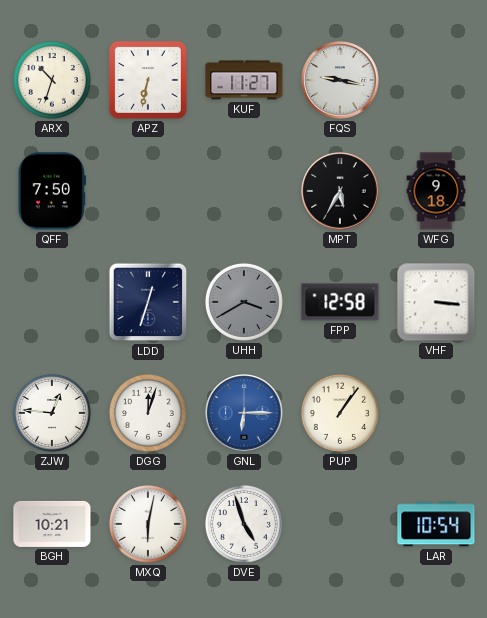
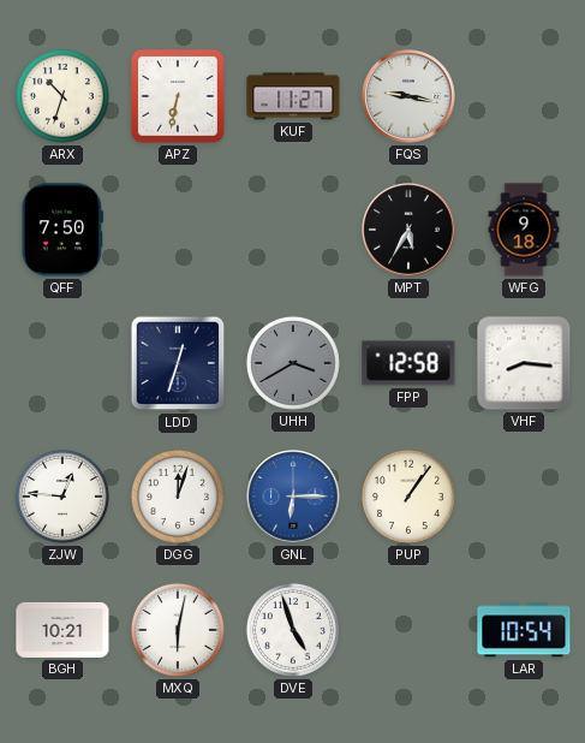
VHF: 3:16 -> 8:16 (524, 363)
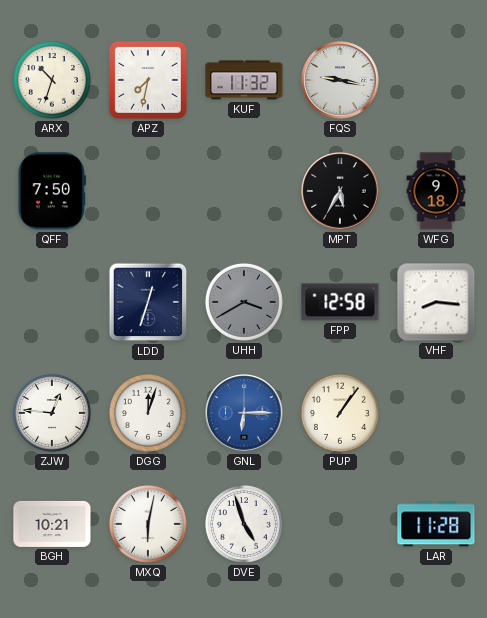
APZ: 6:32 -> 7:32 (148, 80)
KUF: 11:27 -> 11:32 (244, 80)
LAR: 10:54 -> 11:28 (436, 524)
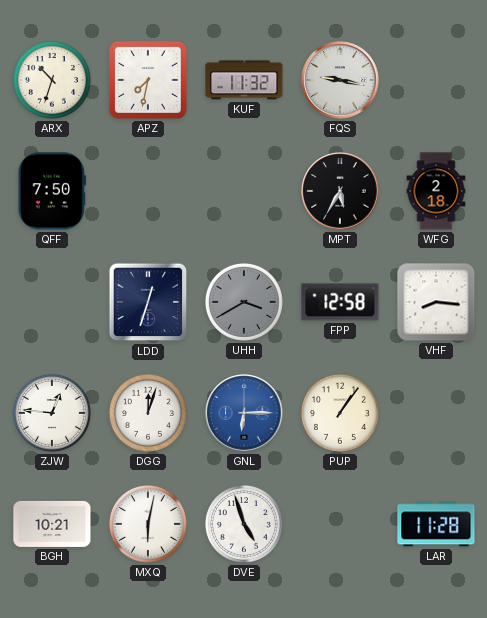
WFG: 9:18 -> 2:18 (436, 191)
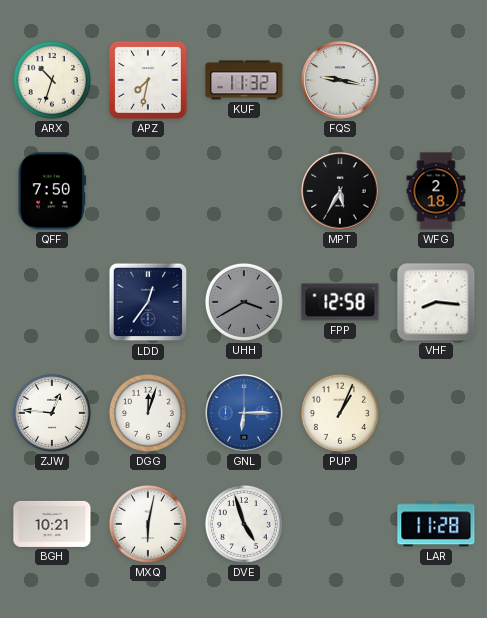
LDD: 12:33 -> 12:36 (148, 302)
PUP: 1:06 -> 1:04 (340, 413)
